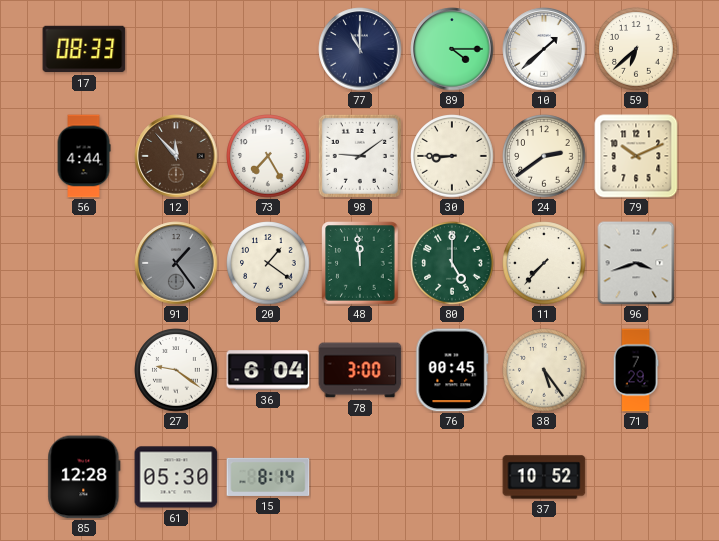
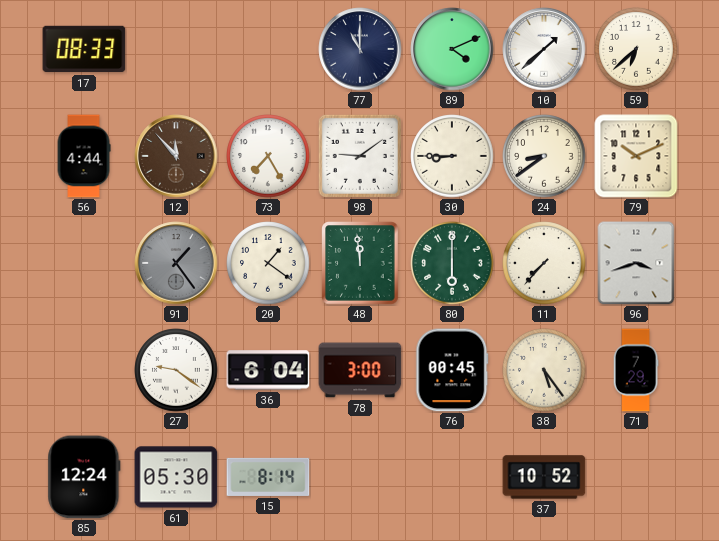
89: 4:15 -> 4:11 (452, 49)
24: 2:39 -> 8:39 (544, 156)
80: 5:00 -> 6:00 (452, 263)
85: 12:28 -> 12:24 (84, 477)
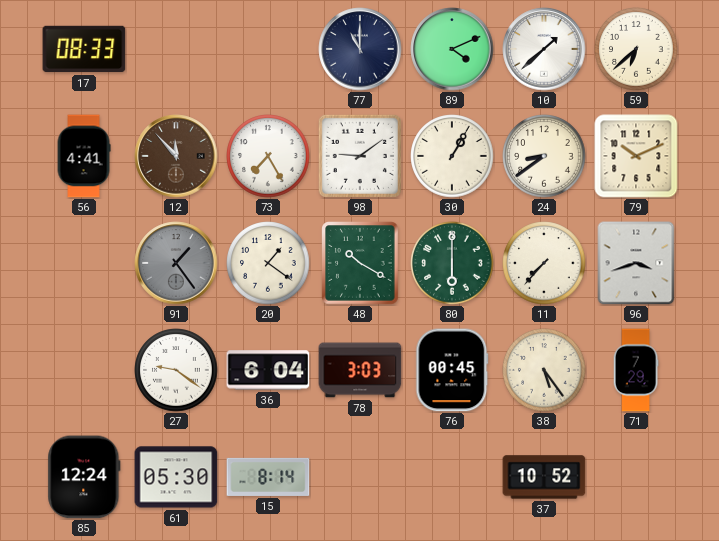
56: 4:44 -> 4:41 (84, 156)
30: 8:45 -> 1:05 (452, 156)
48: 11:59 -> 10:20 (360, 263)
78: 3:00 -> 3:03 (360, 370)
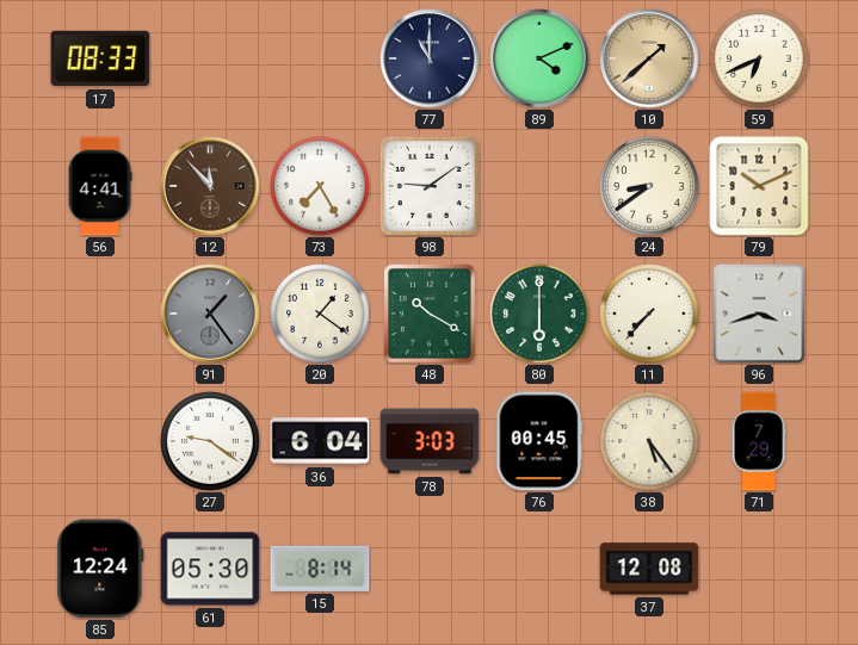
10 dial: white -> champagne (649, 58)
59: 6:38 -> 6:41 (759, 58)
30: 1:05 -> none (452, 156)
37: 10:52 -> 12:08 (649, 569)
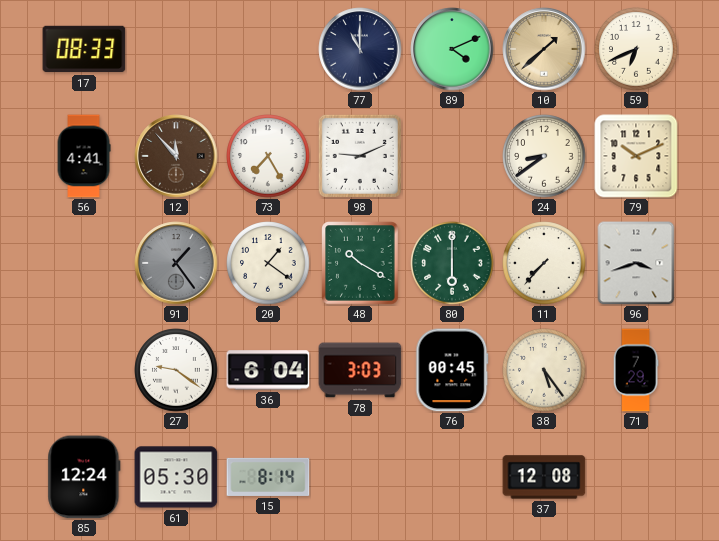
98: 9:09 -> 9:11 (360, 156)
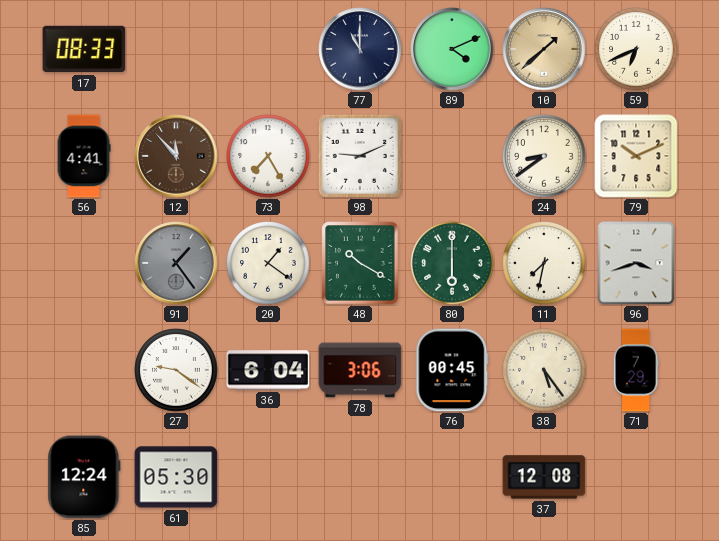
11: 7:37 -> 7:32 (544, 263)
78: 3:03 -> 3:06 (360, 370)
15: 8:14 -> none (268, 477)
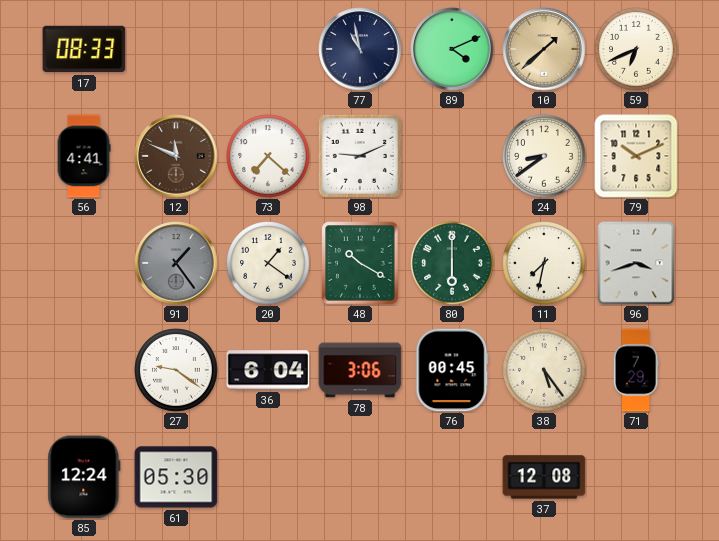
77: 11:00 -> 10:58 (360, 49)
12: 11:53 -> 11:49 (176, 156)
73: 7:25 -> 7:22 (268, 156)
